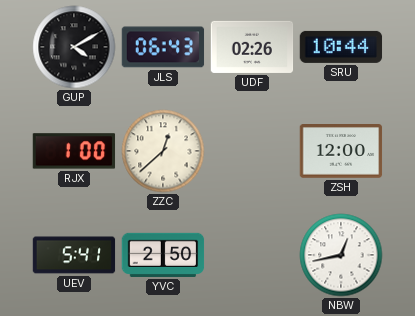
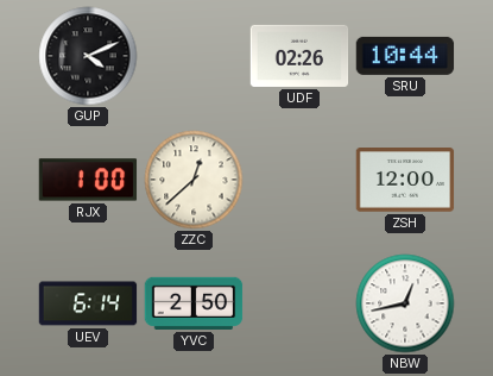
GUP: 4:10 -> 4:11 (88, 56)
JLS: 06:43 -> none (163, 47)
UEV: 5:41 -> 6:14 (88, 303)
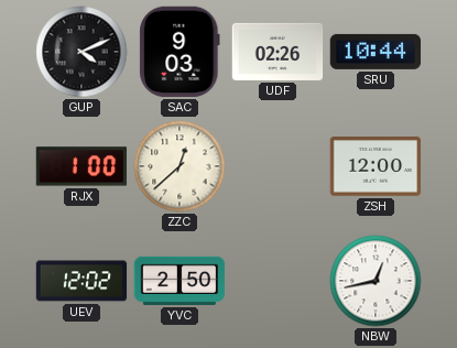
SAC: none -> 9:03 (179, 52)
UEV: 6:14 -> 12:02 (81, 281)
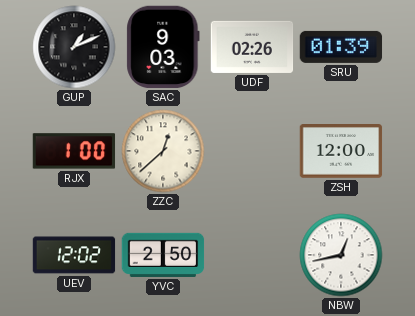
GUP: 4:11 -> 1:11 (74, 47)
SRU: 10:44 -> 01:39 (341, 47)
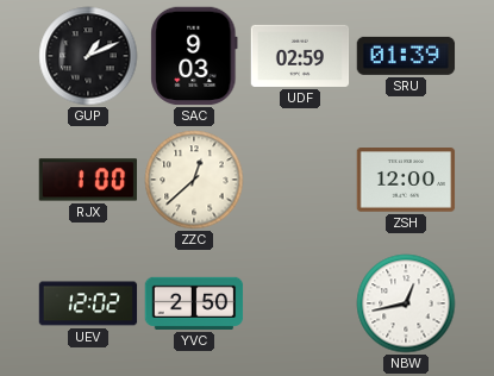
UDF: 02:26 -> 02:59 (300, 56)
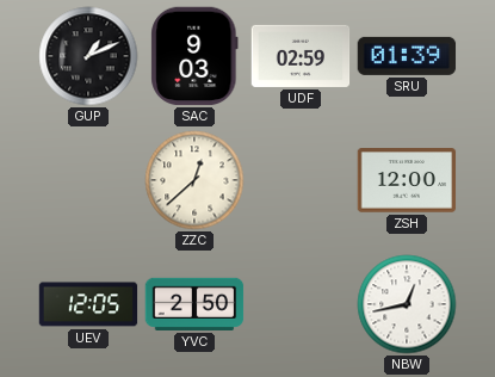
RJX: 1:00 -> none (88, 180)
UEV: 12:02 -> 12:05 (88, 304)
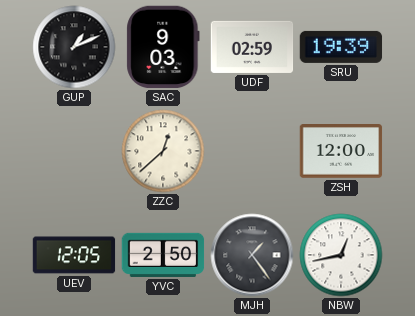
SRU: 01:39 -> 19:39 (341, 47)
MJH: none -> 1:24 (252, 255)
